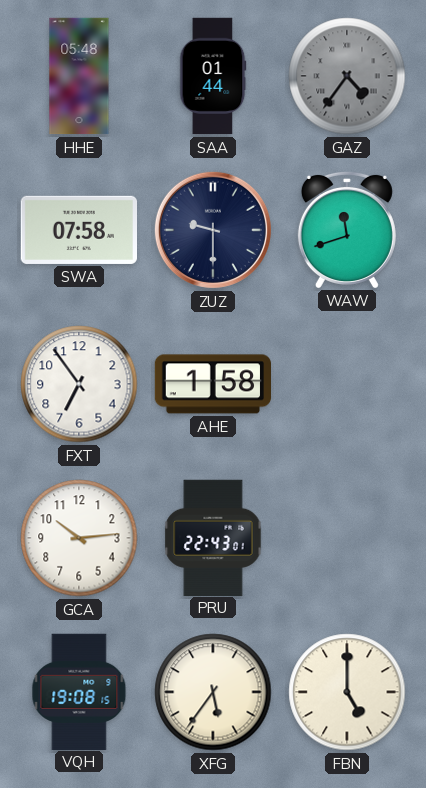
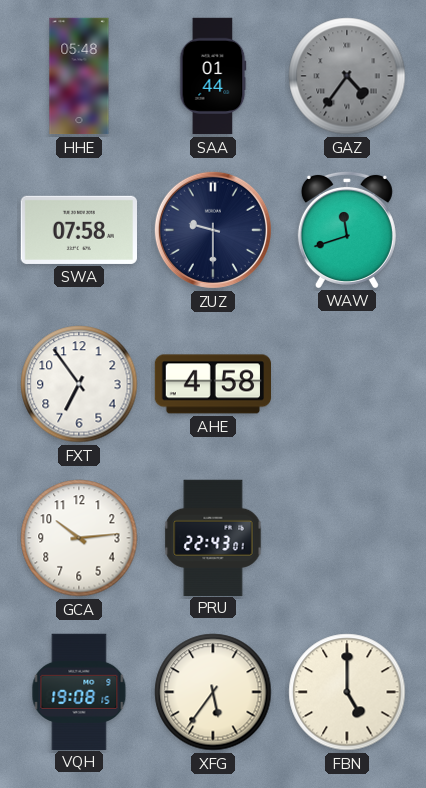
AHE: 1:58 -> 4:58 (212, 384)
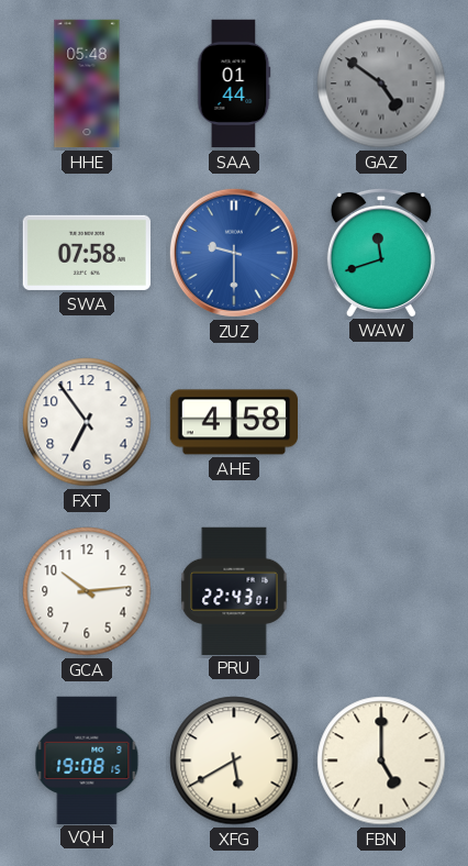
GAZ: 4:36 -> 4:51 (381, 84)
ZUZ dial: navy -> blue (234, 253)
XFG: 5:36 -> 5:40 (234, 760)
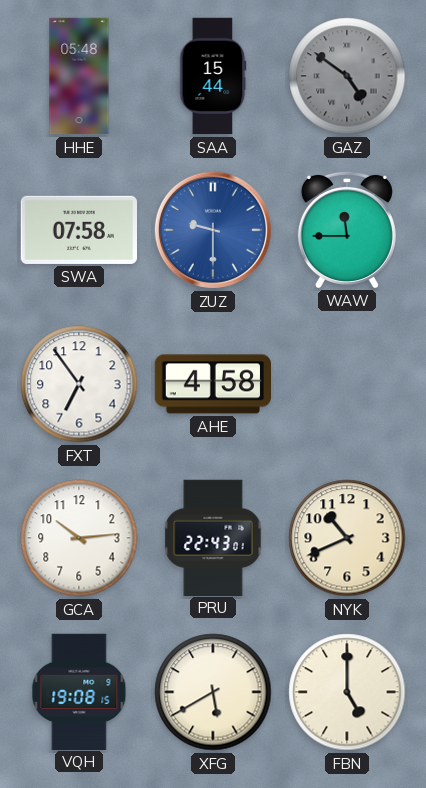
SAA: 01:44 -> 15:44 (213, 76)
WAW: 11:42 -> 11:45 (347, 229)
NYK: none -> 10:41 (347, 538)
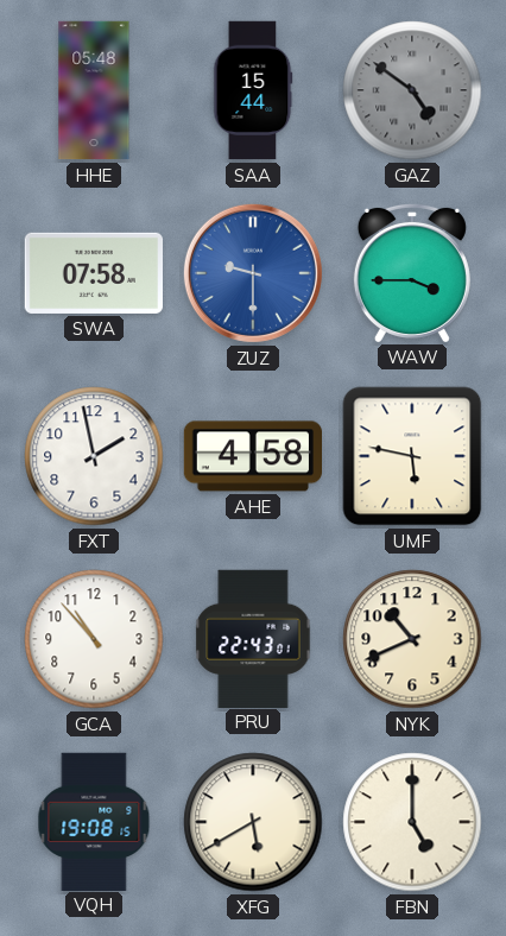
WAW: 11:45 -> 3:45 (412, 272)
FXT: 6:54 -> 1:58 (94, 456)
UMF: none -> 5:47 (412, 456)
GCA: 10:14 -> 10:53 (94, 639)
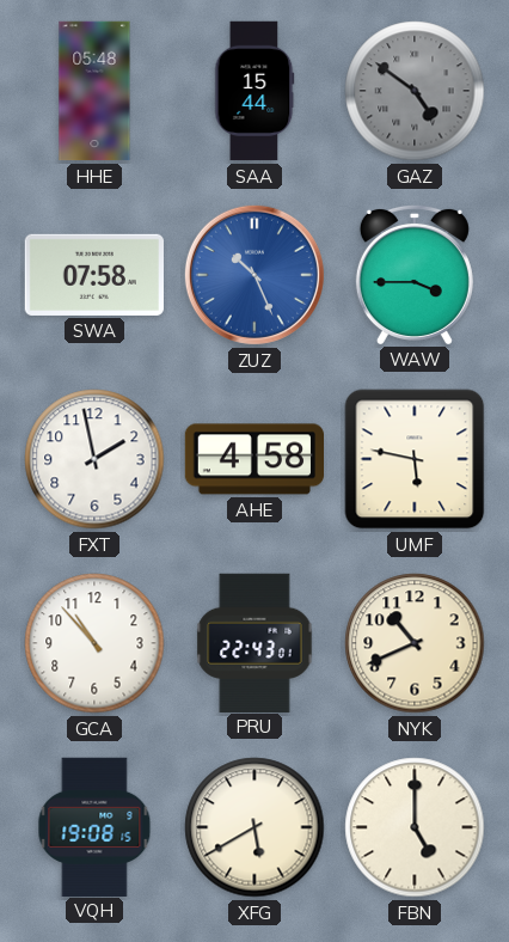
ZUZ: 9:30 -> 10:26 (254, 275)
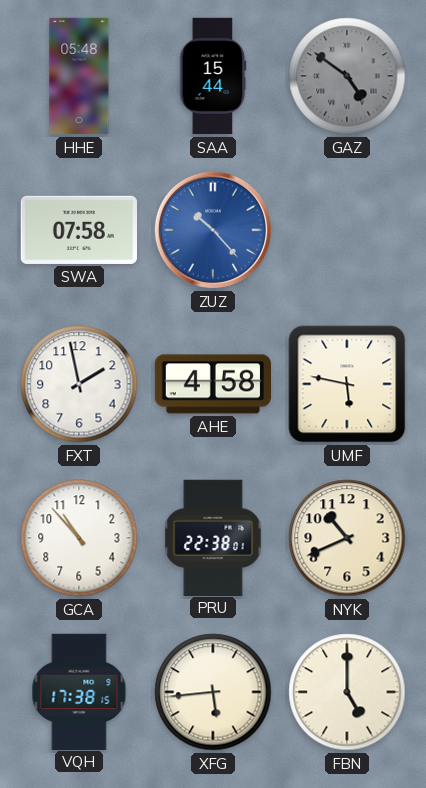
ZUZ: 10:26 -> 10:23 (213, 230)
WAW: 3:45 -> none (415, 274)
PRU: 22:43 -> 22:38 (213, 537)
VQH: 19:08 -> 17:38 (79, 691)
XFG: 5:40 -> 5:44 (213, 692)
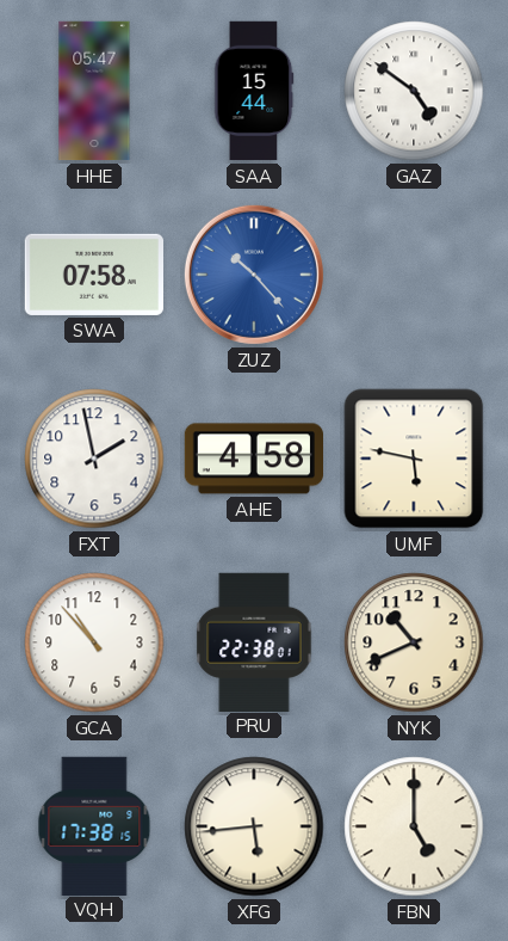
HHE: 05:48 -> 05:47 (94, 91)
GAZ dial: grey -> white (414, 91)
